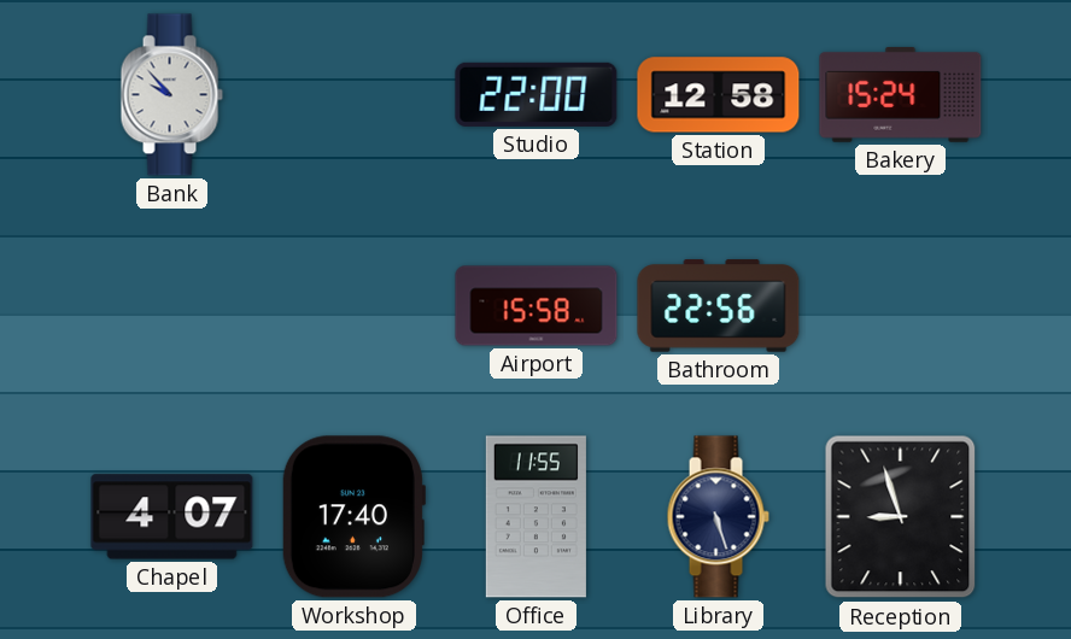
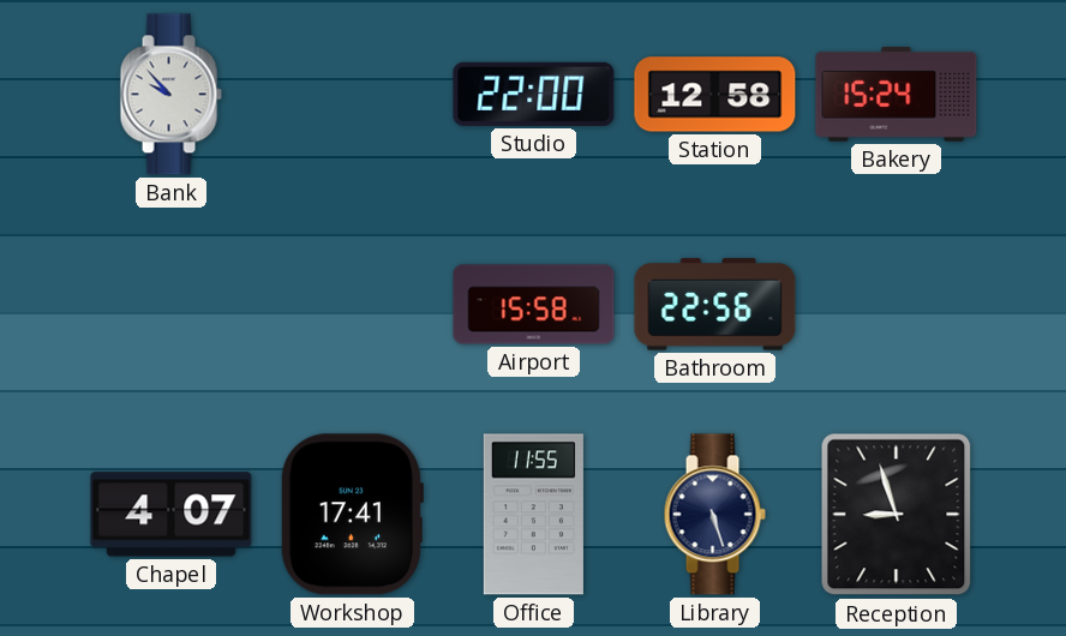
Workshop: 17:40 -> 17:41 (352, 515)
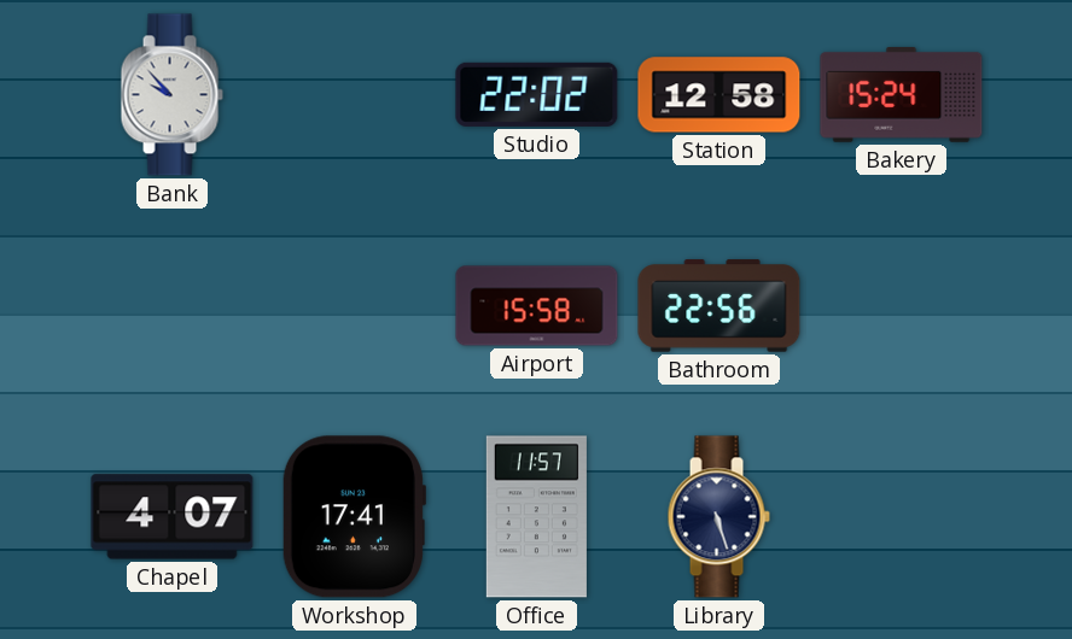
Studio: 22:00 -> 22:02 (537, 94)
Office: 11:55 -> 11:57 (536, 517)
Reception: 8:57 -> none (897, 515)
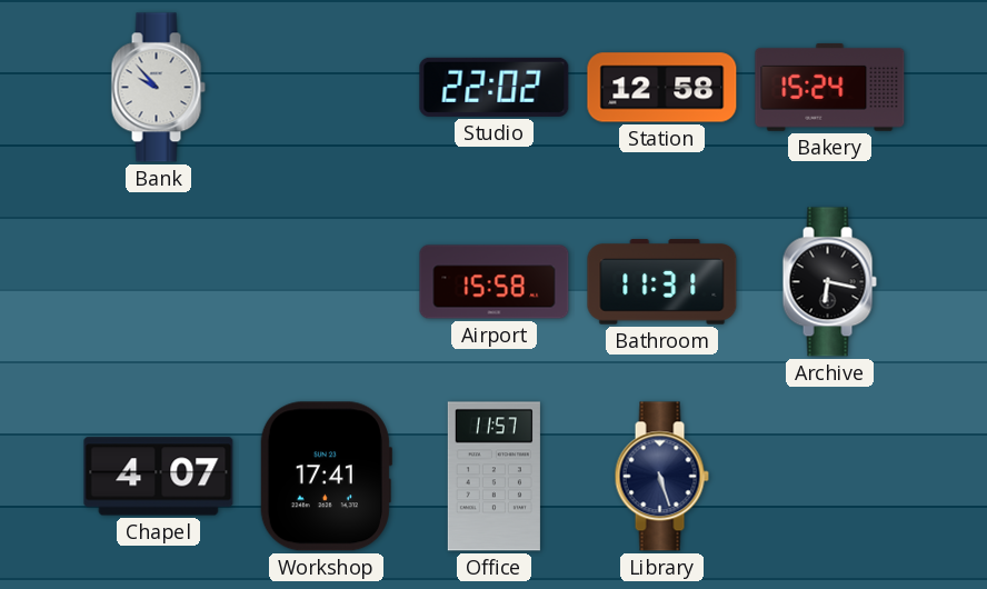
Bathroom: 22:56 -> 11:31 (662, 282)
Archive: none -> 6:17 (829, 282)
